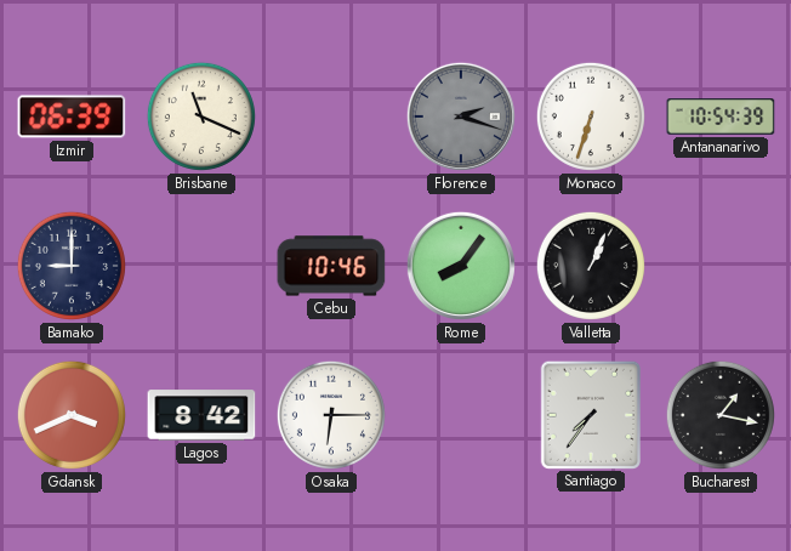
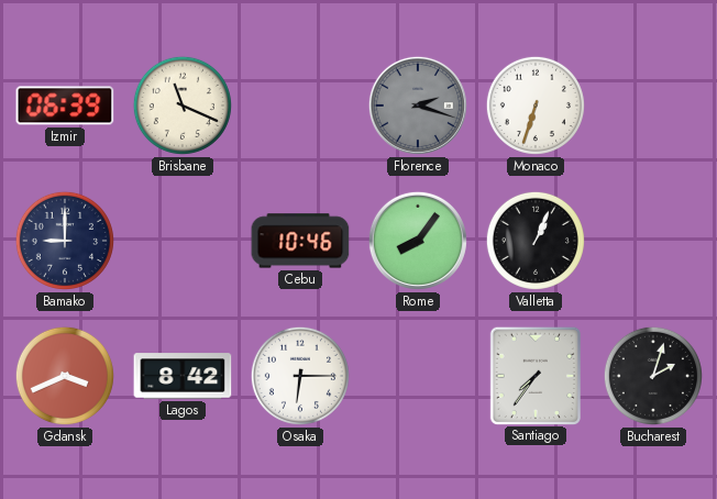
Antananarivo: 10:54 -> none (721, 117)
Bucharest: 1:17 -> 2:03 (653, 376)
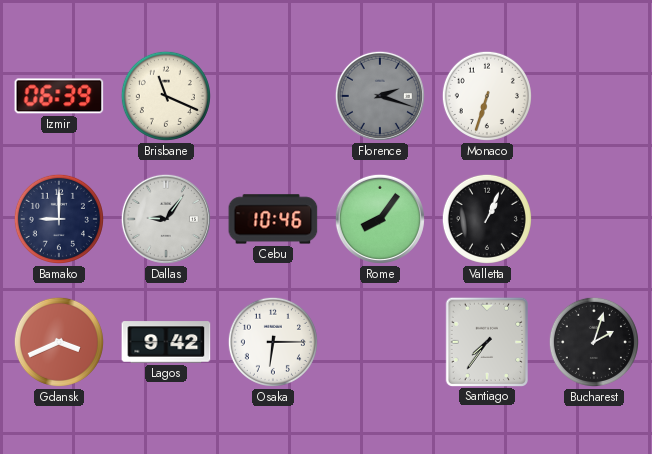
Dallas: none -> 9:06 (166, 219)
Lagos: 8:42 -> 9:42 (166, 342)
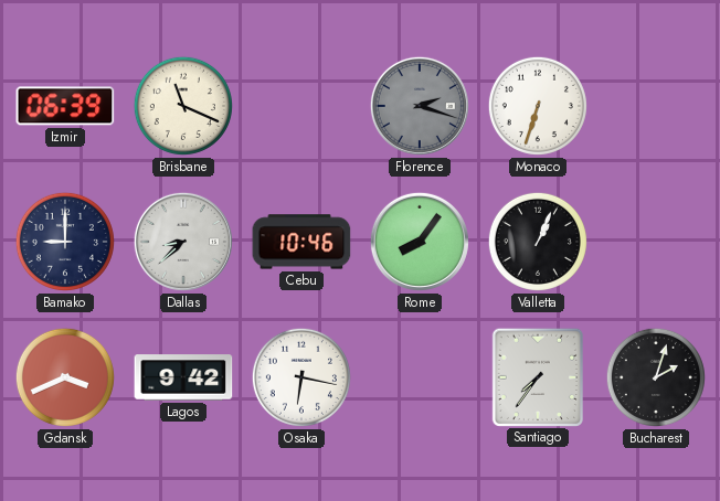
Dallas: 9:06 -> 8:38 (183, 242)
Osaka: 6:15 -> 6:17 (301, 377)
